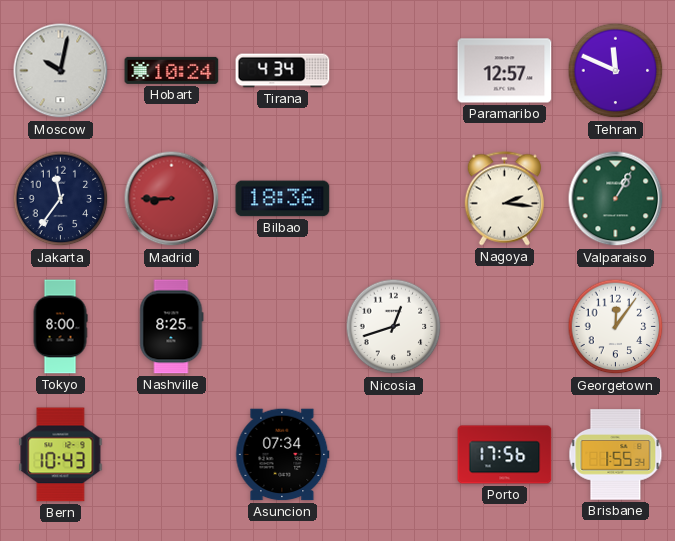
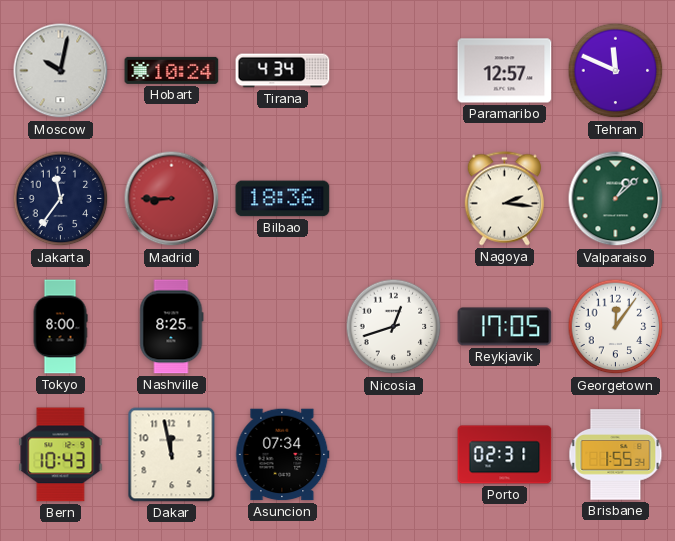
Valparaiso: 1:05 -> 1:08 (616, 199)
Reykjavik: none -> 17:05 (505, 327)
Dakar: none -> 11:58 (172, 455)
Porto: 17:56 -> 02:31 (505, 455)
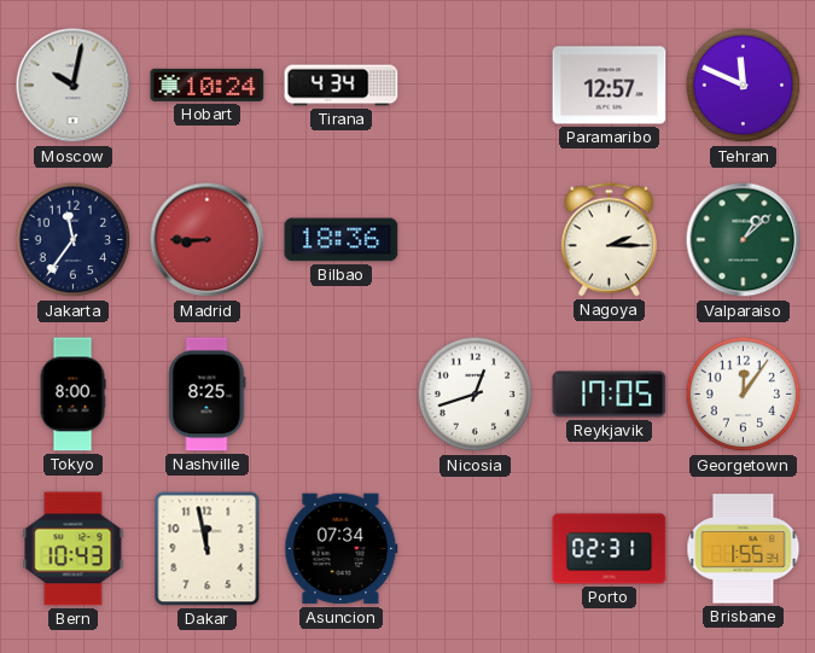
Nagoya: 2:16 -> 2:15 (609, 240)
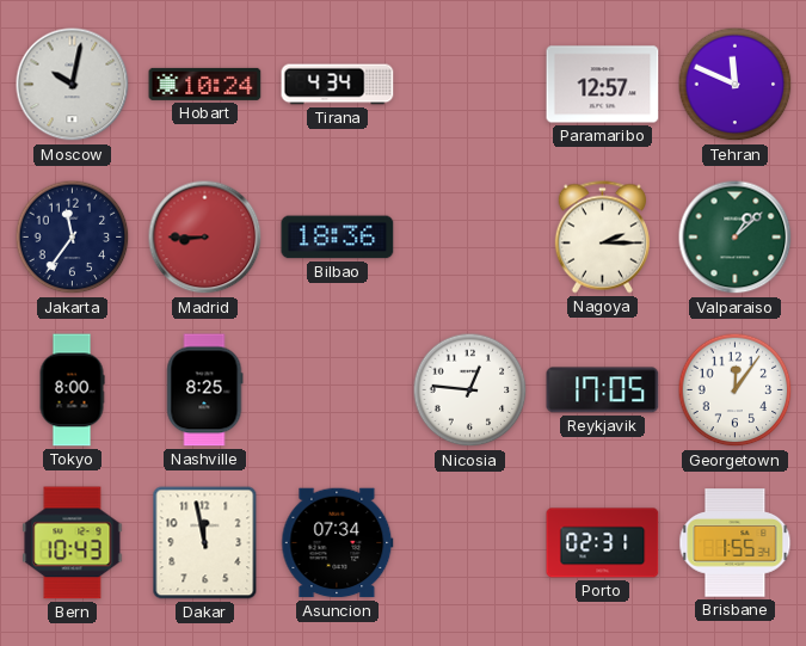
Nicosia: 12:42 -> 12:46 (470, 390)
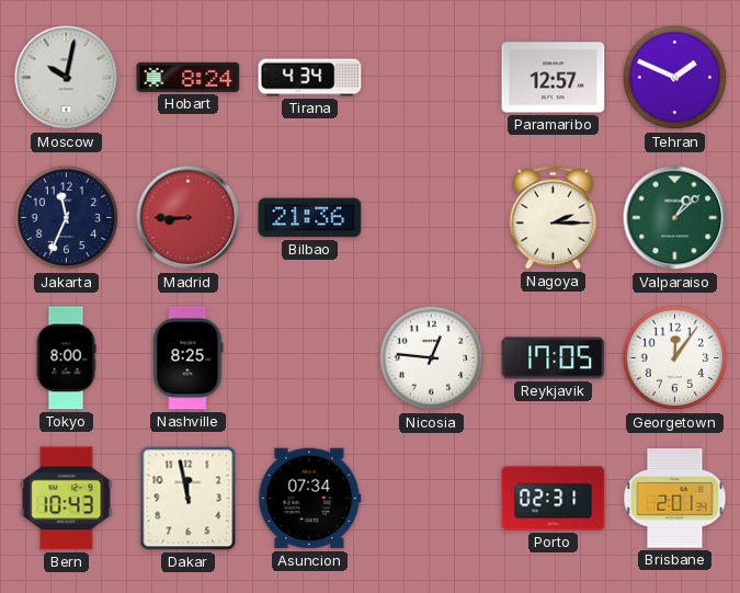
Hobart: 10:24 -> 8:24 (189, 77)
Tehran: 11:49 -> 1:49 (675, 78)
Jakarta: 11:36 -> 11:34 (67, 218)
Bilbao: 18:36 -> 21:36 (310, 218)
Brisbane: 1:55 -> 2:01 (675, 499)
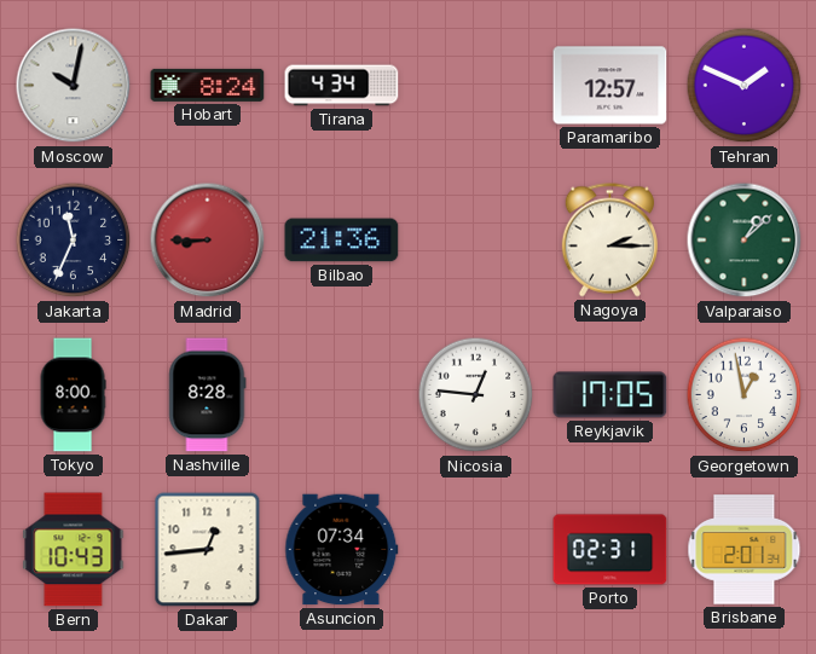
Nashville: 8:25 -> 8:28 (207, 395)
Georgetown: 12:06 -> 12:58 (745, 395)
Dakar: 11:58 -> 12:44 (208, 550)
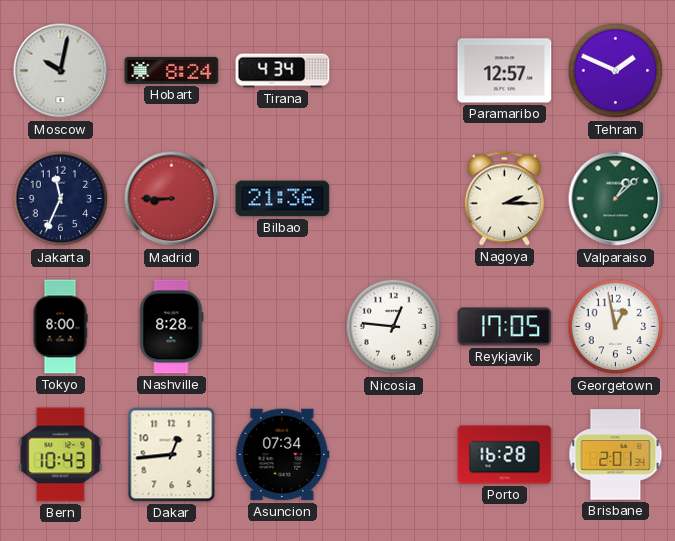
Porto: 02:31 -> 16:28 (505, 455)
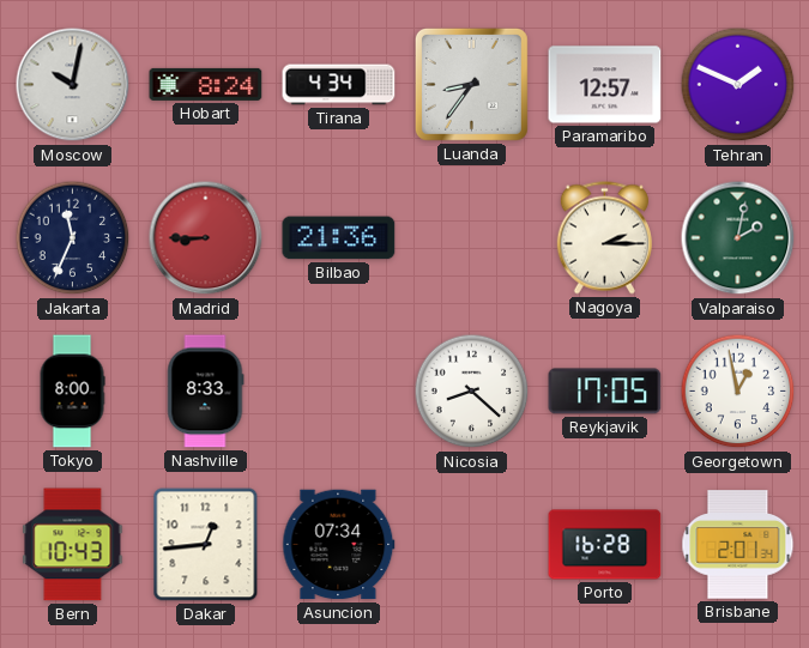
Luanda: none -> 8:36 (471, 84)
Valparaiso: 1:08 -> 2:02 (738, 238)
Nashville: 8:28 -> 8:33 (205, 392)
Nicosia: 12:46 -> 8:22 (472, 392)
